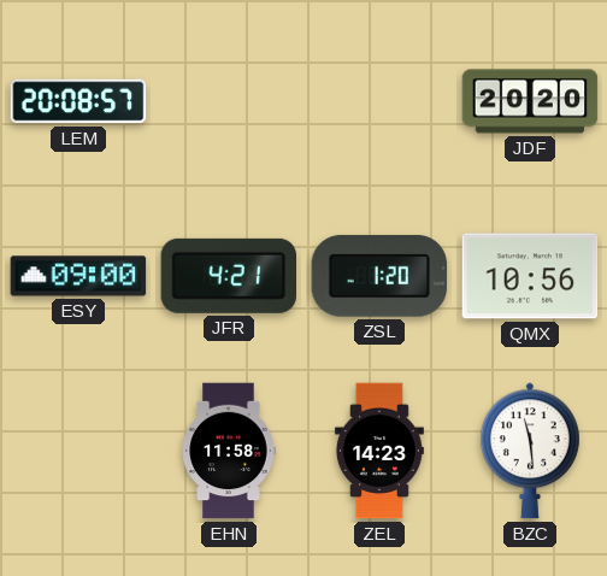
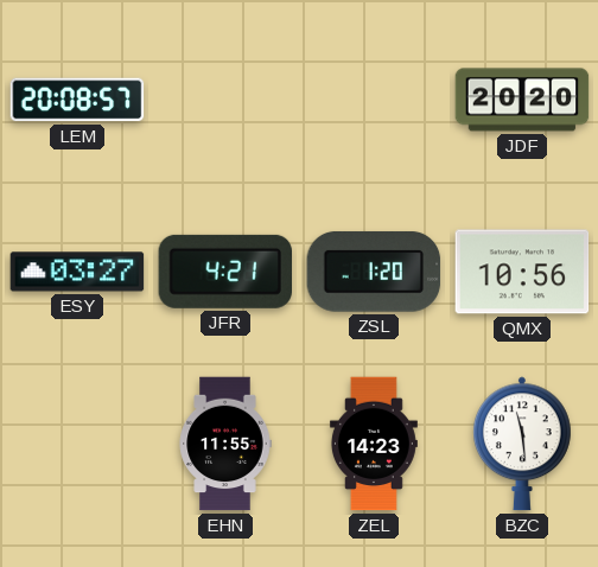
ESY: 09:00 -> 03:27 (77, 272)
EHN: 11:58 -> 11:55 (225, 444)
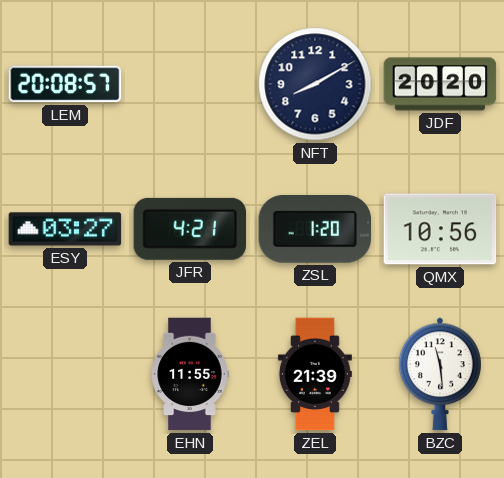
NFT: none -> 8:10 (315, 84)
ZEL: 14:23 -> 21:39 (315, 374)
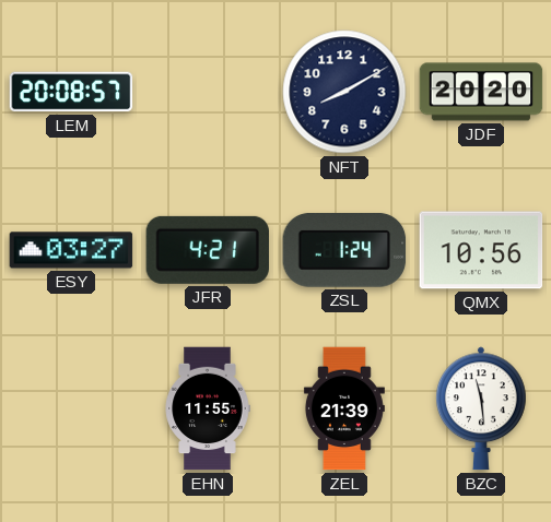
ZSL: 1:20 -> 1:24 (344, 250)
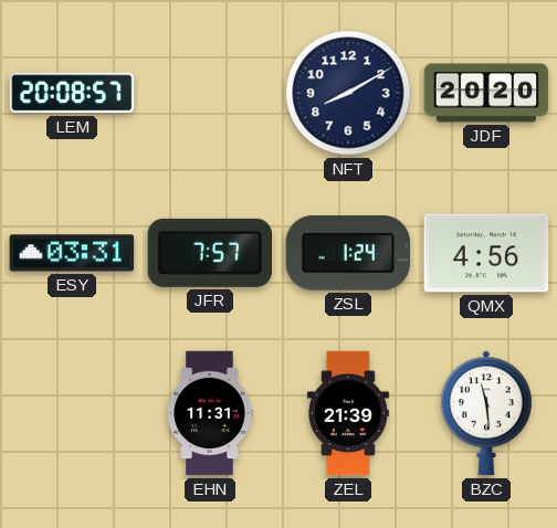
ESY: 03:27 -> 03:31 (72, 253)
JFR: 4:21 -> 7:57 (210, 253)
QMX: 10:56 -> 4:56 (486, 253)
EHN: 11:55 -> 11:31 (210, 413)
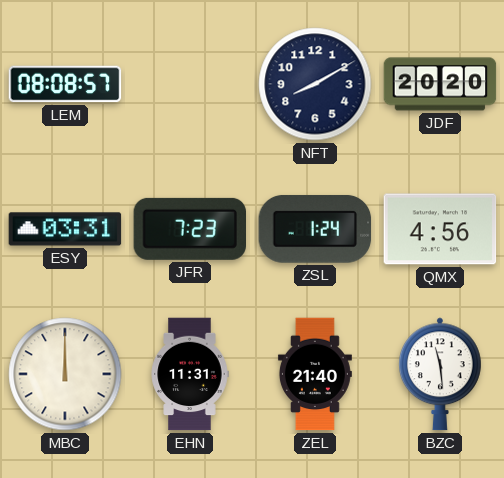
LEM: 20:08 -> 08:08 (65, 84)
JFR: 7:57 -> 7:23 (190, 229)
MBC: none -> 12:00 (65, 374)
ZEL: 21:39 -> 21:40 (315, 374)
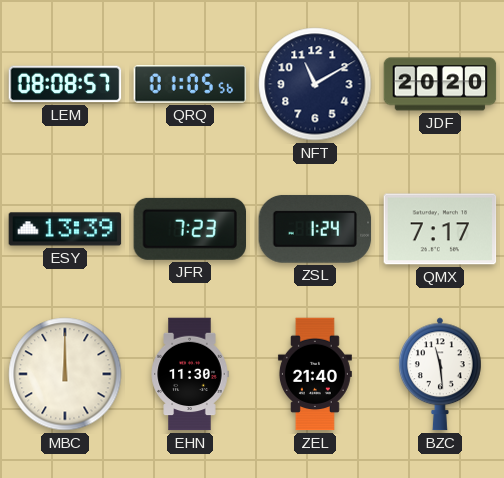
QRQ: none -> 01:05 (190, 84)
NFT: 8:10 -> 11:10 (315, 84)
ESY: 03:31 -> 13:39 (65, 229)
QMX: 4:56 -> 7:17 (440, 229)
EHN: 11:31 -> 11:30 (190, 374)
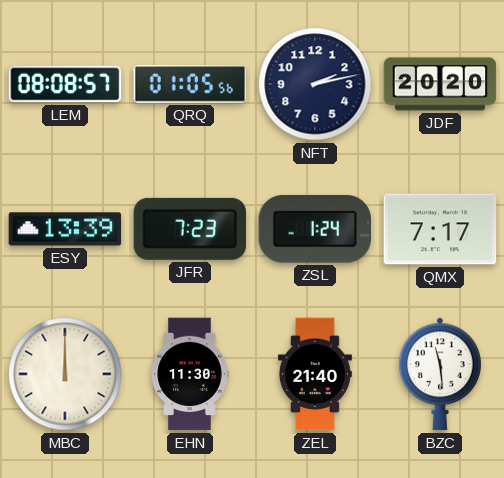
NFT: 11:10 -> 2:13 (315, 84)
